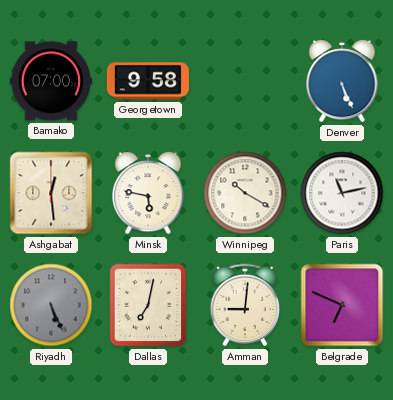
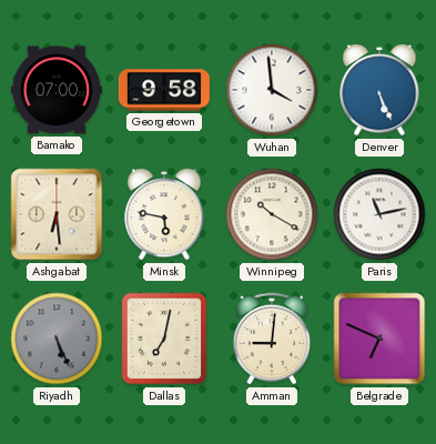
Wuhan: none -> 3:59 (272, 90)
Ashgabat: 12:29 -> 6:29 (57, 214)
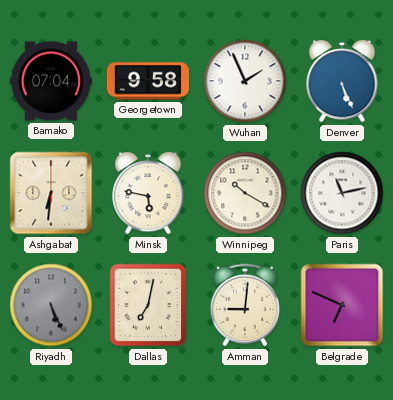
Bamako: 07:00 -> 07:04 (51, 81)
Wuhan: 3:59 -> 1:56 (245, 81)
Ashgabat: 6:29 -> 6:31 (51, 193)
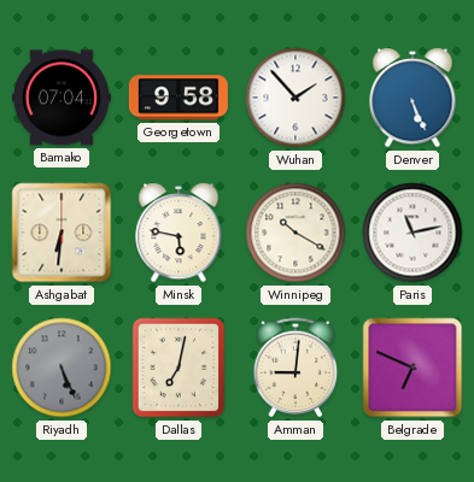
Wuhan: 1:56 -> 1:53 (295, 98)
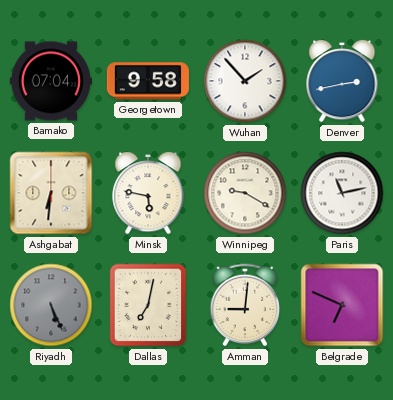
Denver: 5:26 -> 2:43 (342, 81)
Winnipeg: 10:20 -> 9:20 (245, 193)
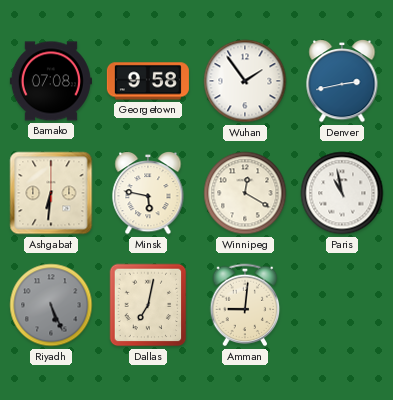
Bamako: 07:04 -> 07:08 (51, 81)
Wuhan: 1:53 -> 1:54 (245, 81)
Winnipeg: 9:20 -> 12:20 (245, 193)
Paris: 11:13 -> 10:58 (342, 193)
Belgrade: 6:49 -> none (342, 305)
